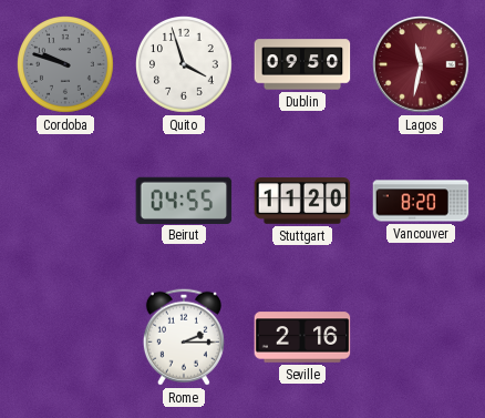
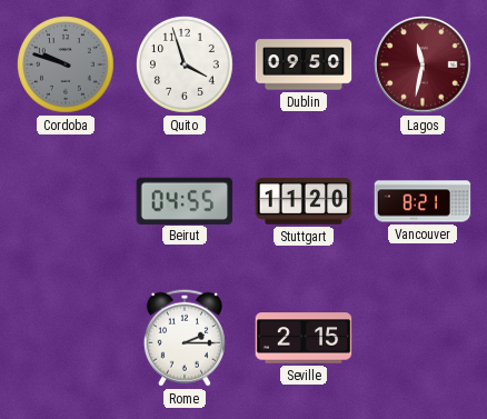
Vancouver: 8:20 -> 8:21 (423, 201)
Seville: 2:16 -> 2:15 (304, 338)
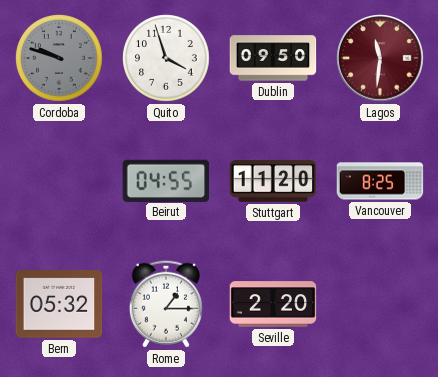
Lagos: 11:32 -> 11:31 (380, 58)
Vancouver: 8:21 -> 8:25 (380, 181)
Bern: none -> 05:32 (59, 304)
Rome: 2:15 -> 1:15 (166, 304)
Seville: 2:15 -> 2:20 (273, 304)
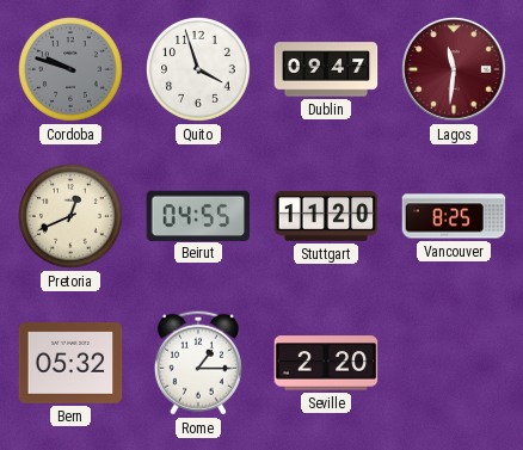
Dublin: 09:50 -> 09:47 (326, 69)
Pretoria: none -> 12:41 (70, 216)
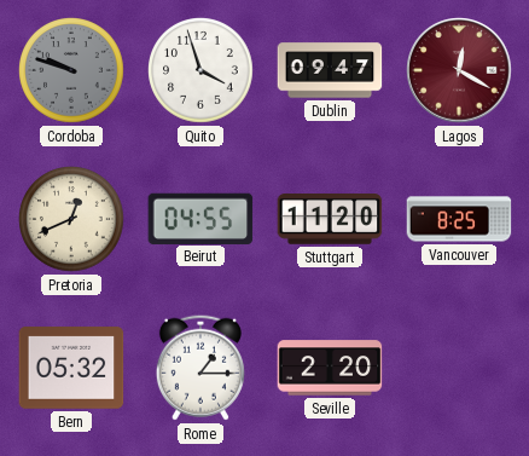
Lagos: 11:31 -> 12:20 (459, 70)
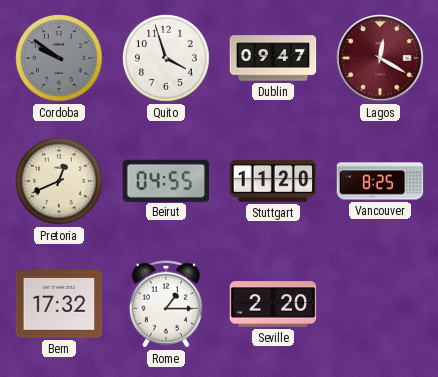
Cordoba: 9:48 -> 9:51 (59, 58)
Bern: 05:32 -> 17:32 (59, 304)
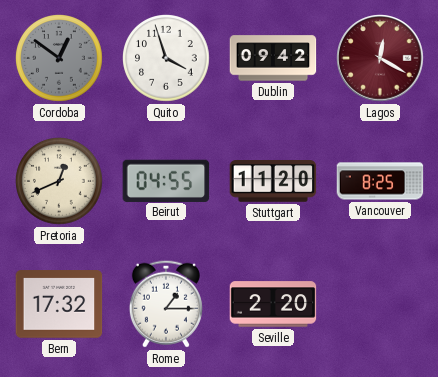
Cordoba: 9:51 -> 12:51 (59, 58)
Dublin: 09:47 -> 09:42 (273, 58)
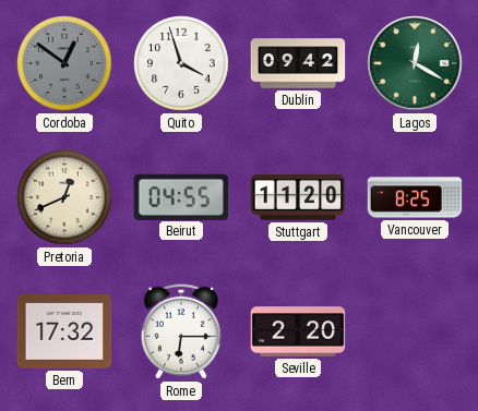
Lagos dial: burgundy -> green (415, 63)
Rome: 1:15 -> 6:15 (181, 331)
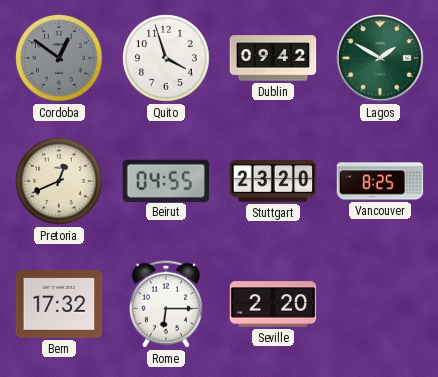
Lagos: 12:20 -> 1:50 (380, 58)
Stuttgart: 11:20 -> 23:20 (273, 182)
